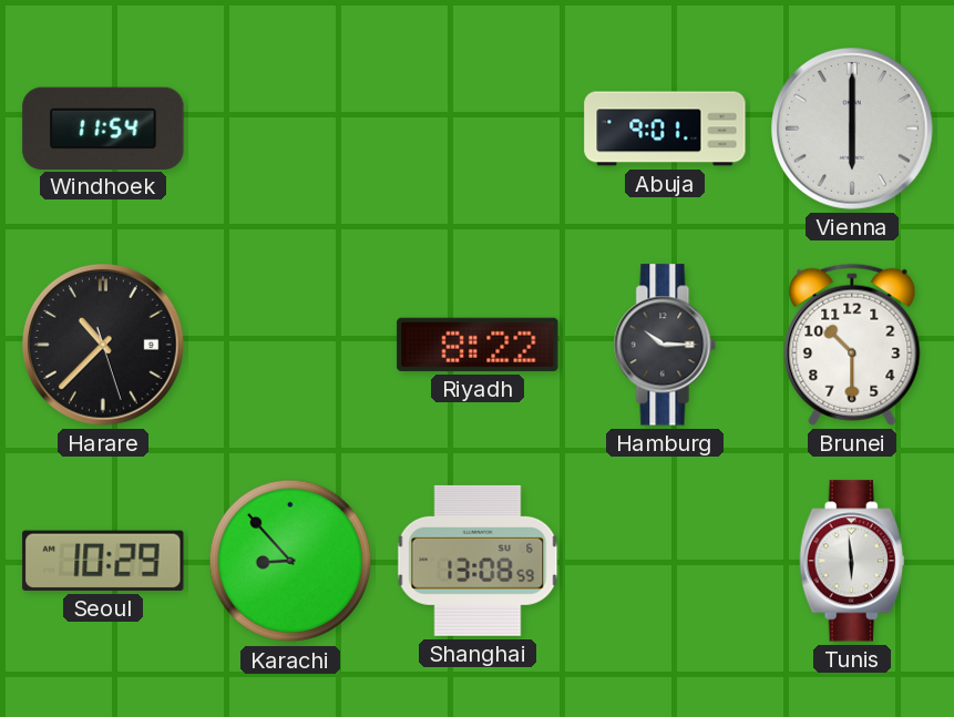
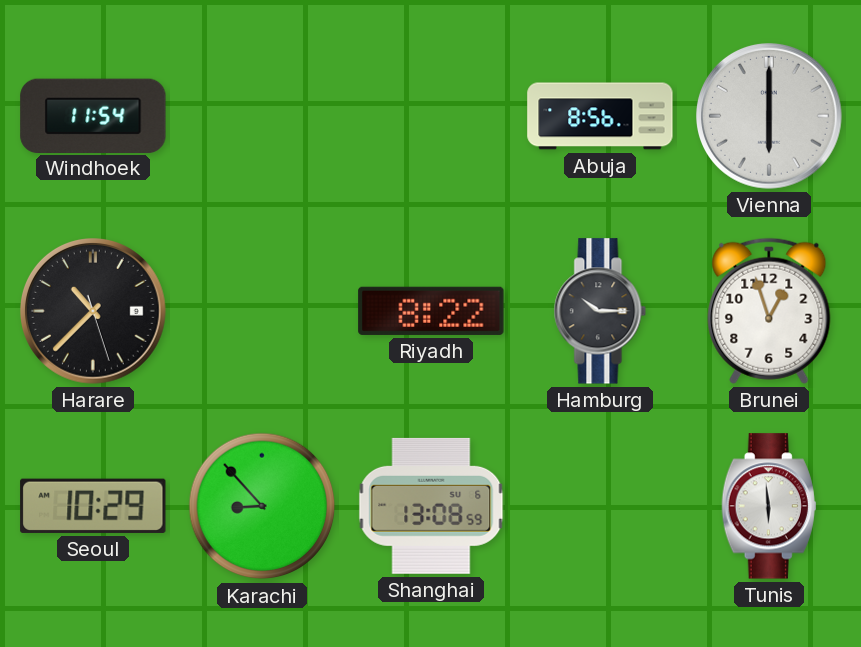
Abuja: 9:01 -> 8:56 (600, 116)
Brunei: 10:30 -> 12:57 (769, 311)
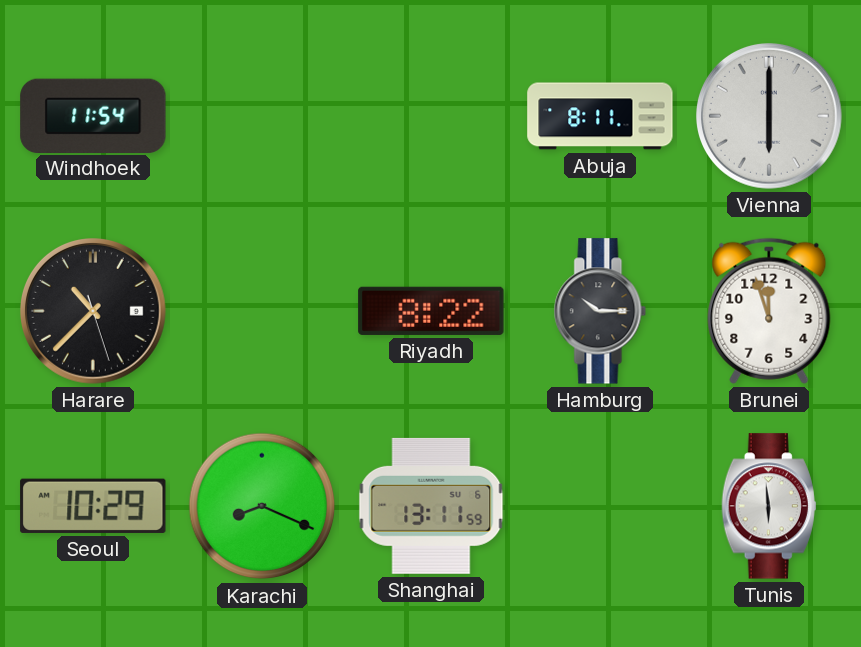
Abuja: 8:56 -> 8:11 (600, 116)
Brunei: 12:57 -> 11:57 (769, 311)
Karachi: 8:53 -> 8:19 (262, 506)
Shanghai: 13:08 -> 13:11 (431, 506)
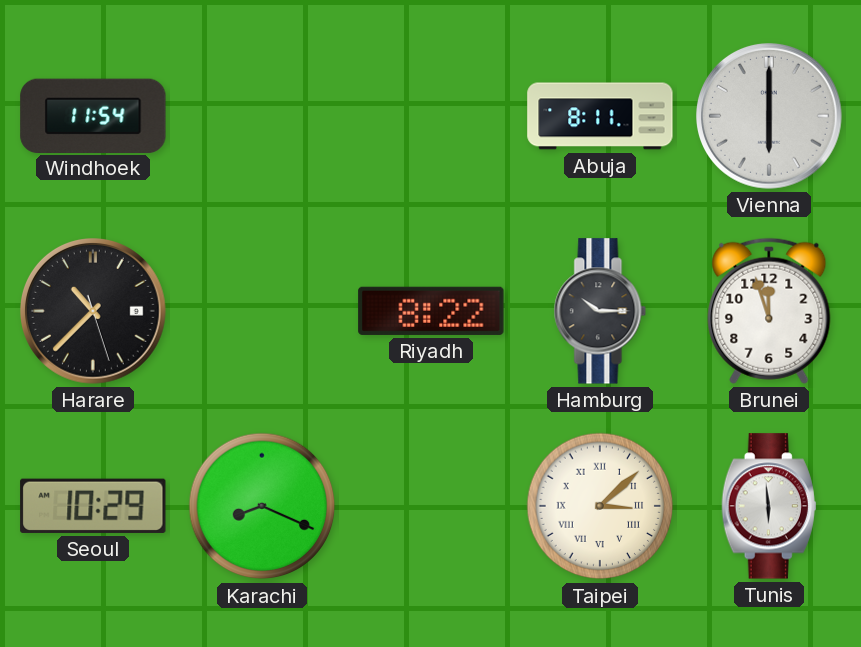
Shanghai: 13:11 -> none (431, 506)
Taipei: none -> 3:08 (600, 506)
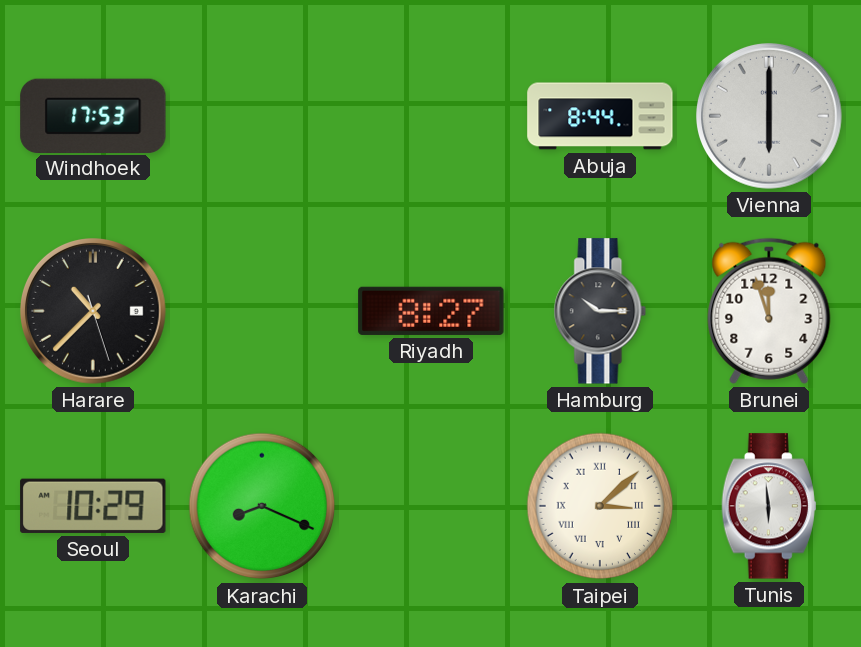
Windhoek: 11:54 -> 17:53 (93, 115)
Abuja: 8:11 -> 8:44 (600, 116)
Riyadh: 8:22 -> 8:27 (431, 311)
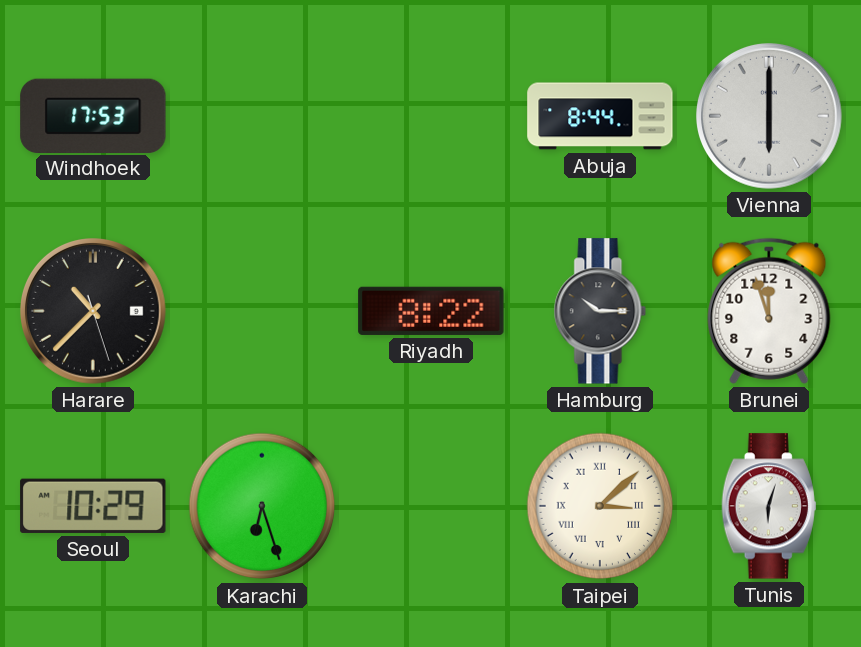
Riyadh: 8:27 -> 8:22 (431, 311)
Karachi: 8:19 -> 6:27 (262, 506)
Tunis: 5:59 -> 6:03 (769, 506)
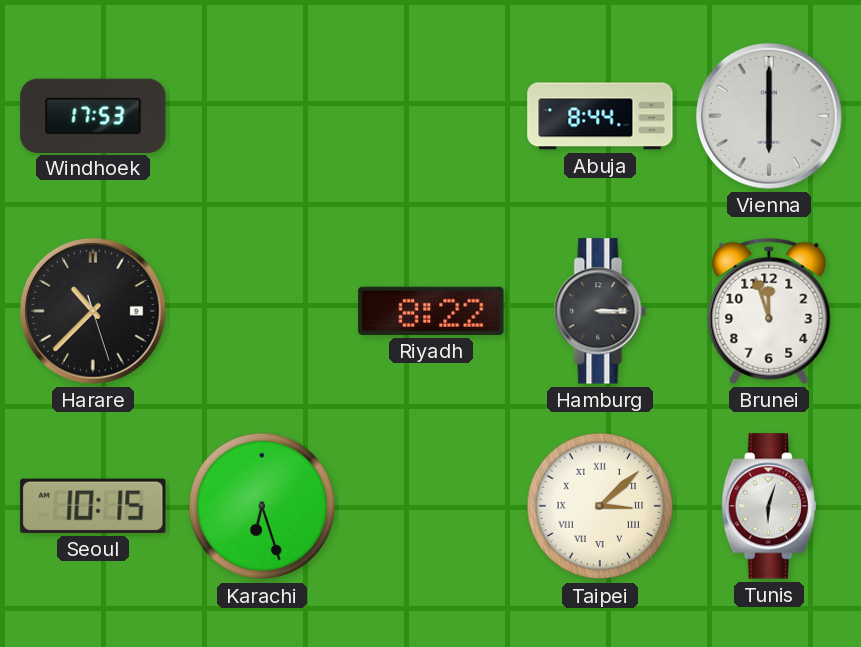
Hamburg: 10:15 -> 3:15 (600, 311)
Seoul: 10:29 -> 10:15 (93, 506)
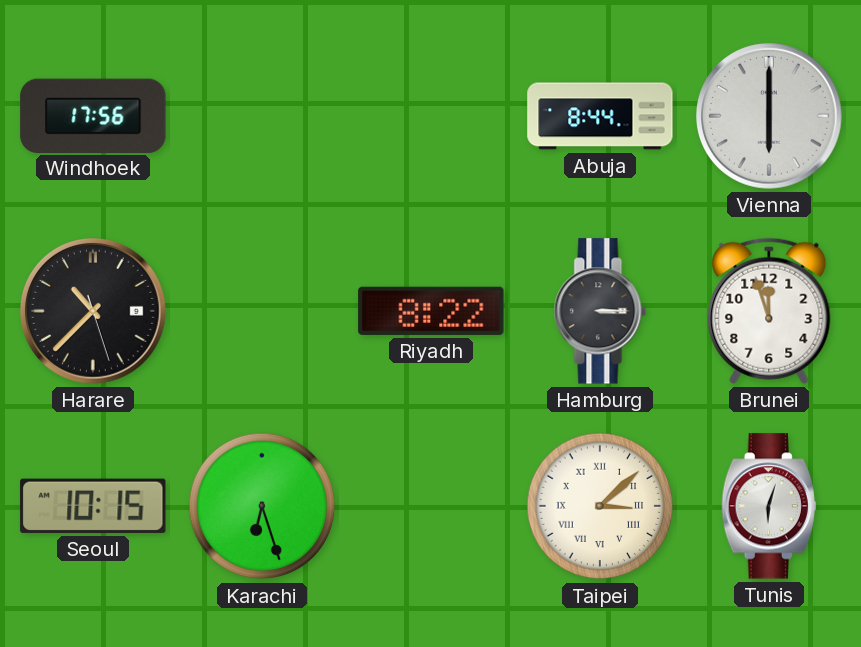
Windhoek: 17:53 -> 17:56 (93, 115)
